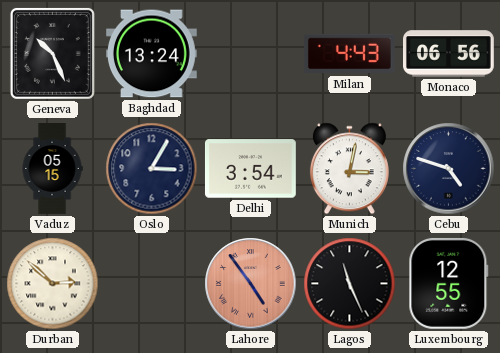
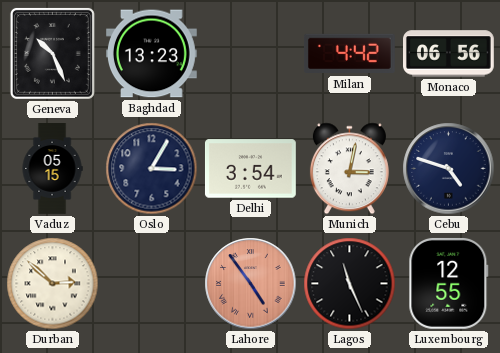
Baghdad: 13:24 -> 13:23 (152, 54)
Milan: 4:43 -> 4:42 (349, 54)
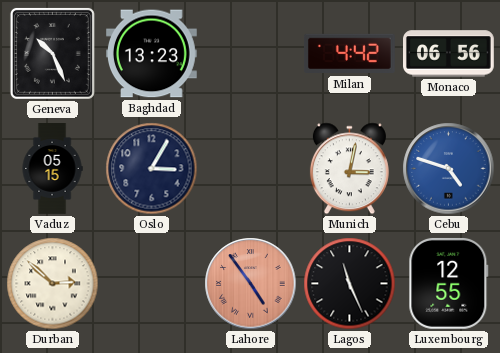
Delhi: 3:54 -> none (250, 169)
Cebu dial: navy -> blue (449, 169)
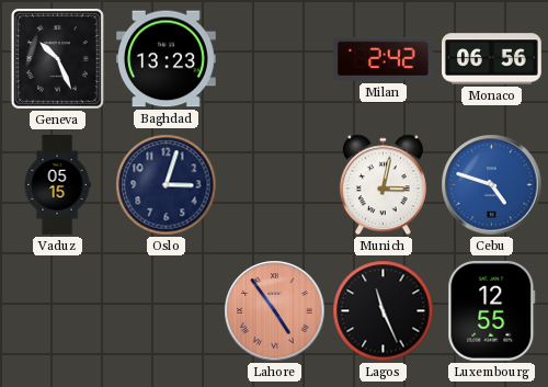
Milan: 4:42 -> 2:42 (383, 59)
Oslo: 3:05 -> 3:03 (167, 185)
Durban: 2:52 -> none (53, 284)
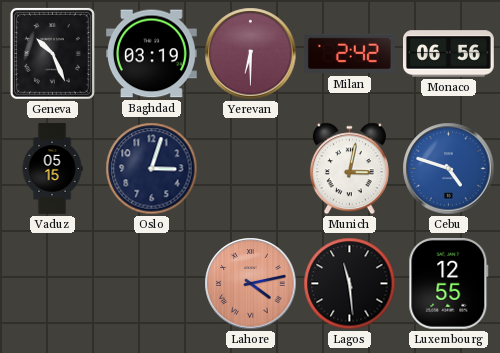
Baghdad: 13:23 -> 03:19 (152, 54)
Yerevan: none -> 6:30 (251, 54)
Lahore: 4:54 -> 4:13 (251, 284)
Lagos: 11:26 -> 11:29 (350, 284)
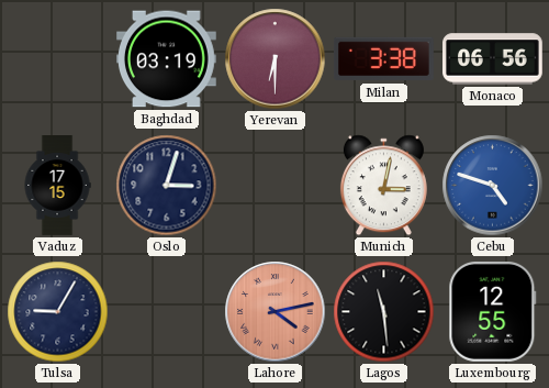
Geneva: 10:26 -> none (52, 53)
Milan: 2:42 -> 3:38 (383, 59)
Vaduz: 05:15 -> 17:15 (57, 186)
Tulsa: none -> 9:05 (58, 312)
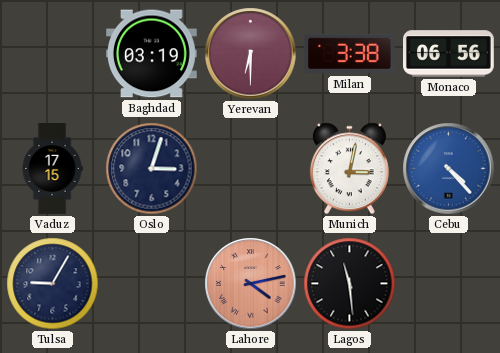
Cebu: 4:48 -> 4:23 (449, 169)
Luxembourg: 12:55 -> none (493, 311)
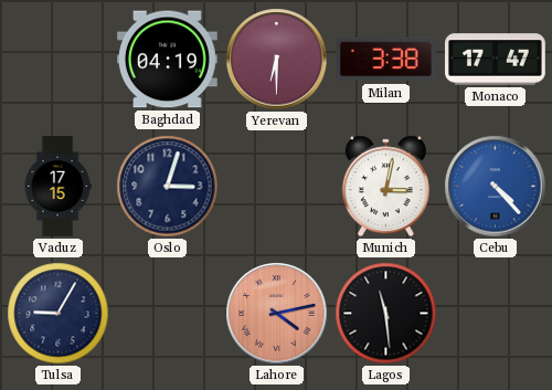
Baghdad: 03:19 -> 04:19 (168, 60)
Monaco: 06:56 -> 17:47 (496, 60)
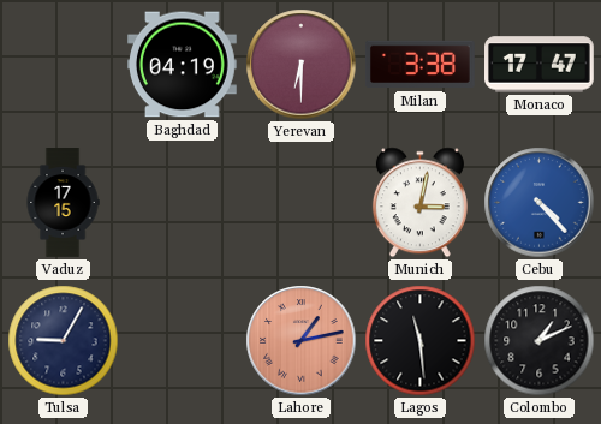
Oslo: 3:03 -> none (168, 187)
Lahore: 4:13 -> 1:13 (302, 341)
Colombo: none -> 1:11 (540, 341)
